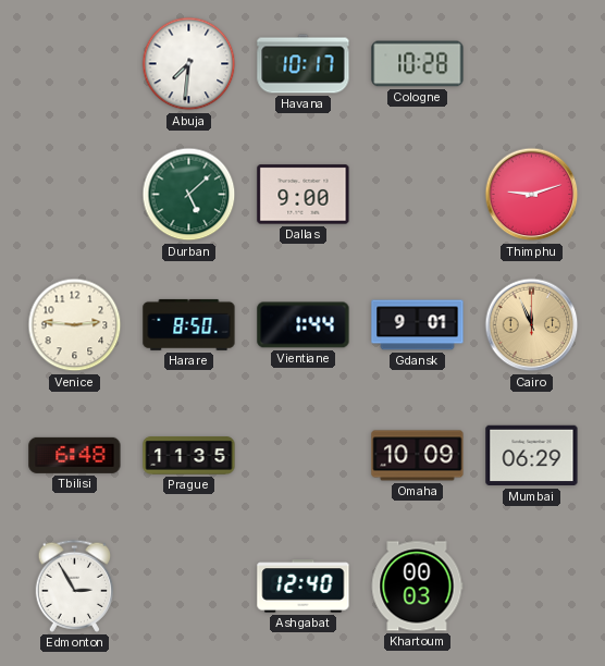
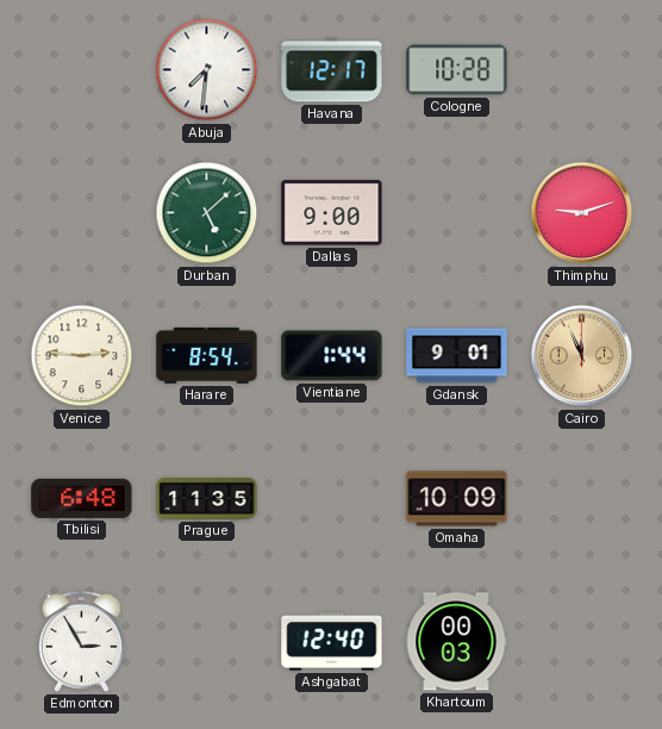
Havana: 10:17 -> 12:17 (332, 70)
Harare: 8:50 -> 8:54 (207, 355)
Mumbai: 06:29 -> none (532, 456)
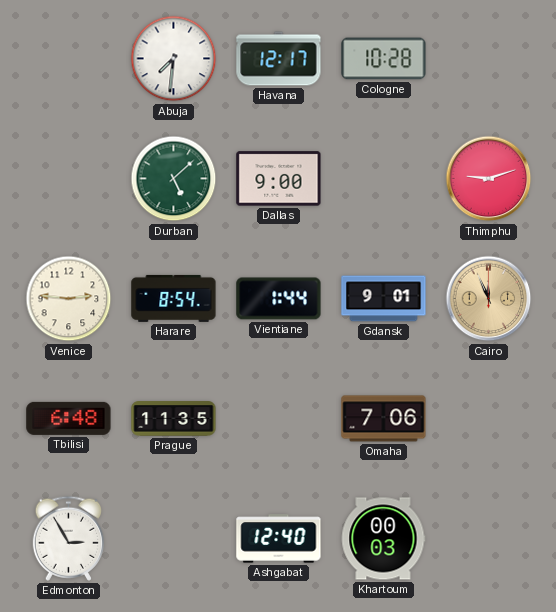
Omaha: 10:09 -> 7:06 (384, 419)
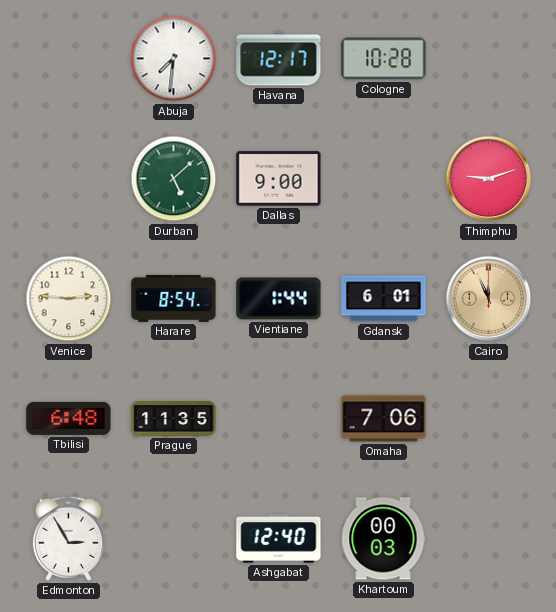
Gdansk: 9:01 -> 6:01 (384, 299)
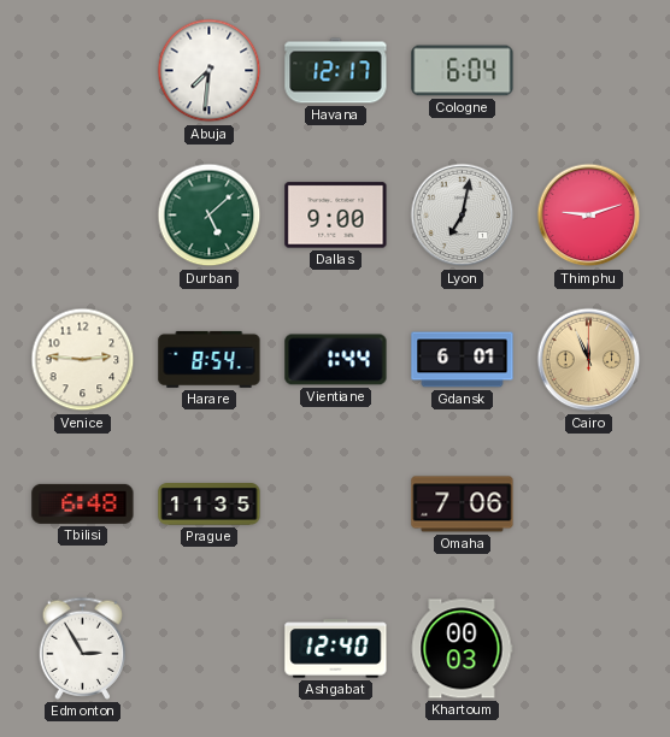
Cologne: 10:28 -> 6:04 (463, 71)
Lyon: none -> 7:02 (463, 216)
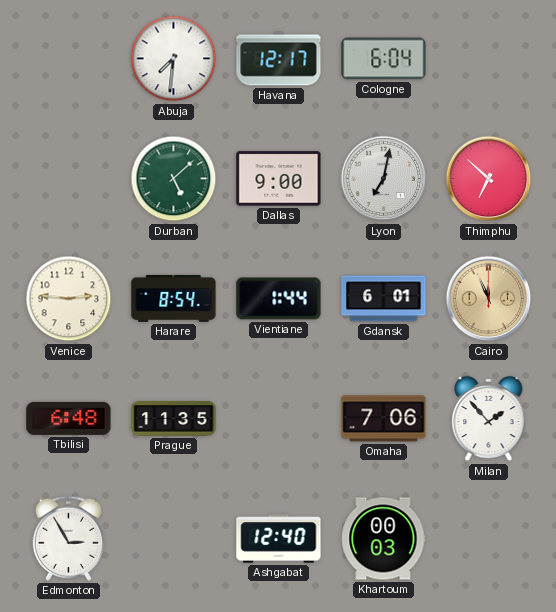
Thimphu: 9:12 -> 6:52 (489, 179)
Milan: none -> 1:53 (489, 419)
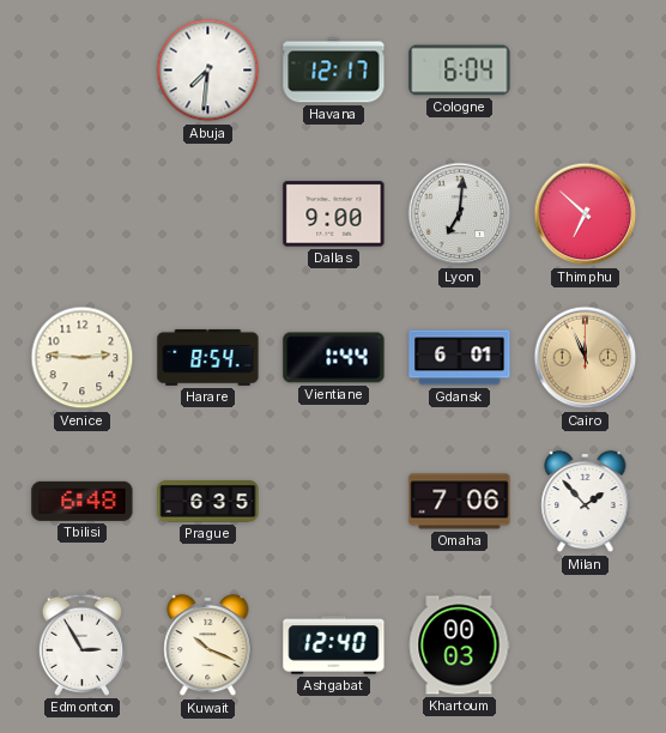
Durban: 5:08 -> none (174, 179)
Lyon: 7:02 -> 7:01 (460, 214)
Prague: 11:35 -> 6:35 (208, 502)
Kuwait: none -> 10:19 (208, 646)
